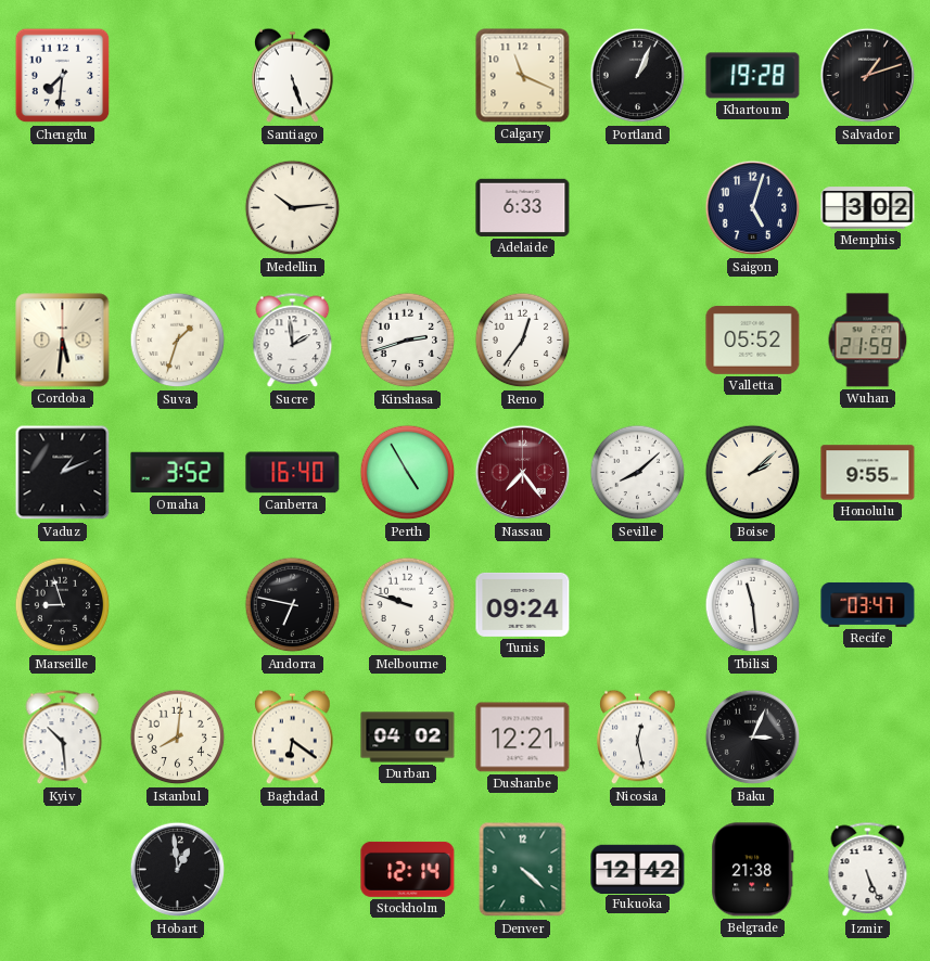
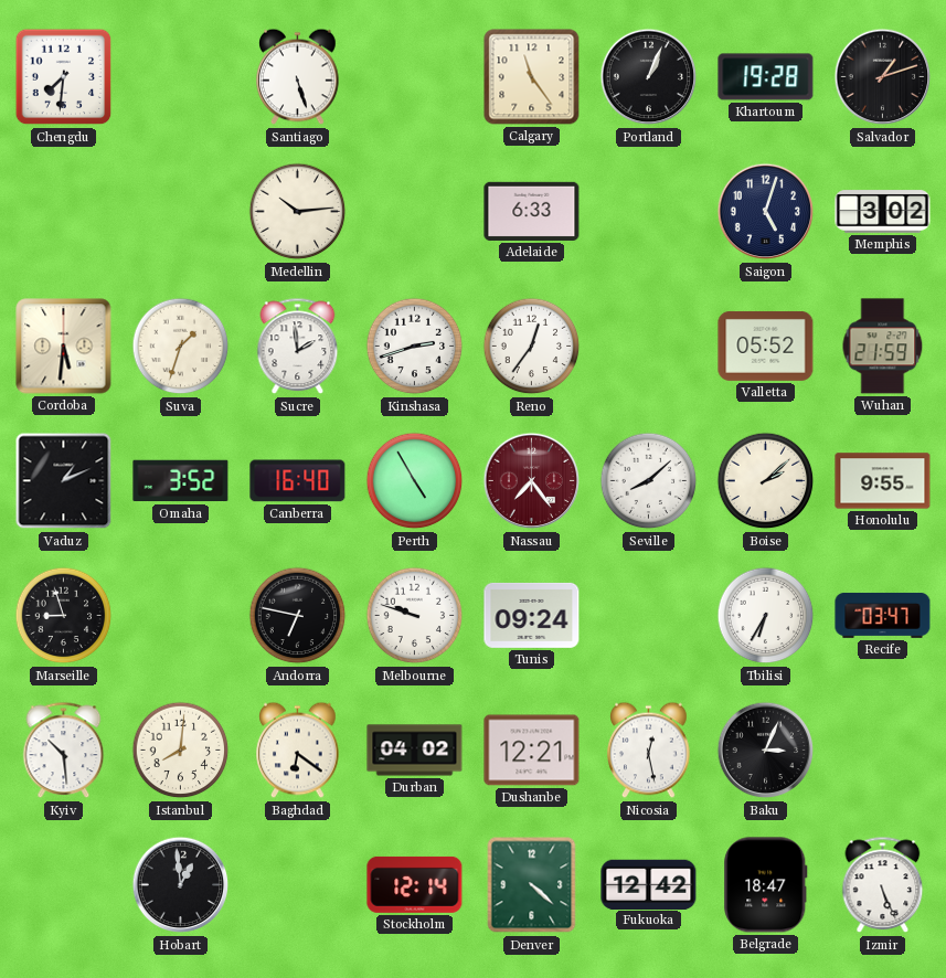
Calgary: 11:19 -> 11:24 (532, 77)
Tbilisi: 11:29 -> 6:35 (766, 616)
Belgrade: 21:38 -> 18:47 (766, 885)
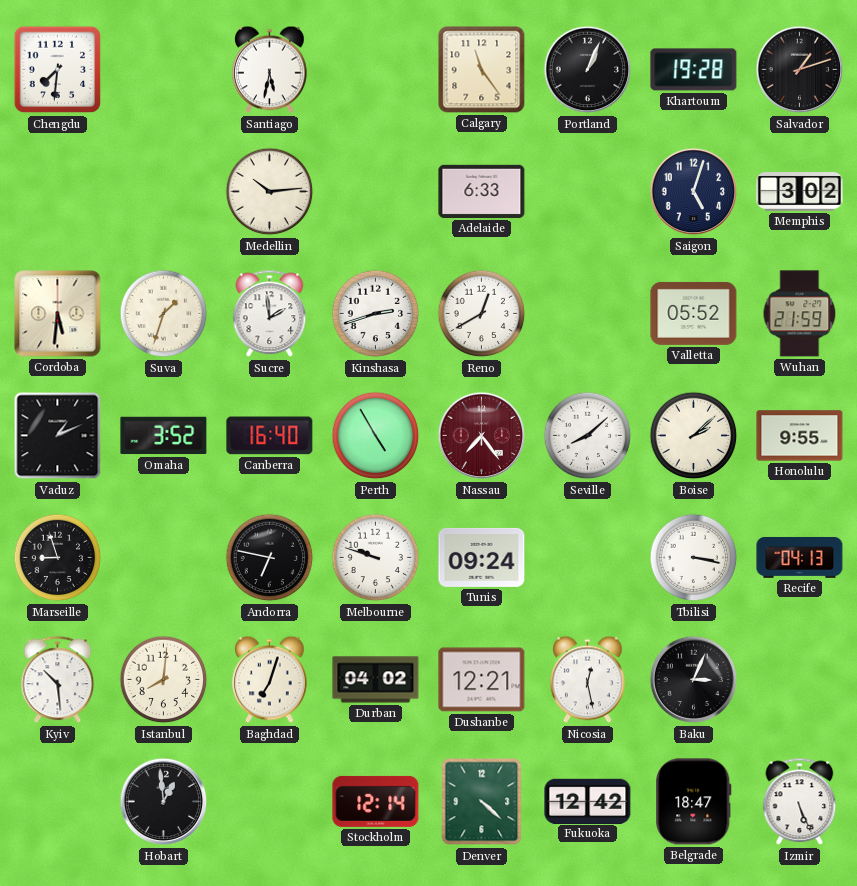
Santiago: 5:27 -> 5:32 (270, 70)
Reno: 12:36 -> 12:40 (482, 314)
Tbilisi: 6:35 -> 3:17 (694, 558)
Recife: 03:47 -> 04:13 (800, 557)
Baghdad: 6:21 -> 7:03 (270, 680)
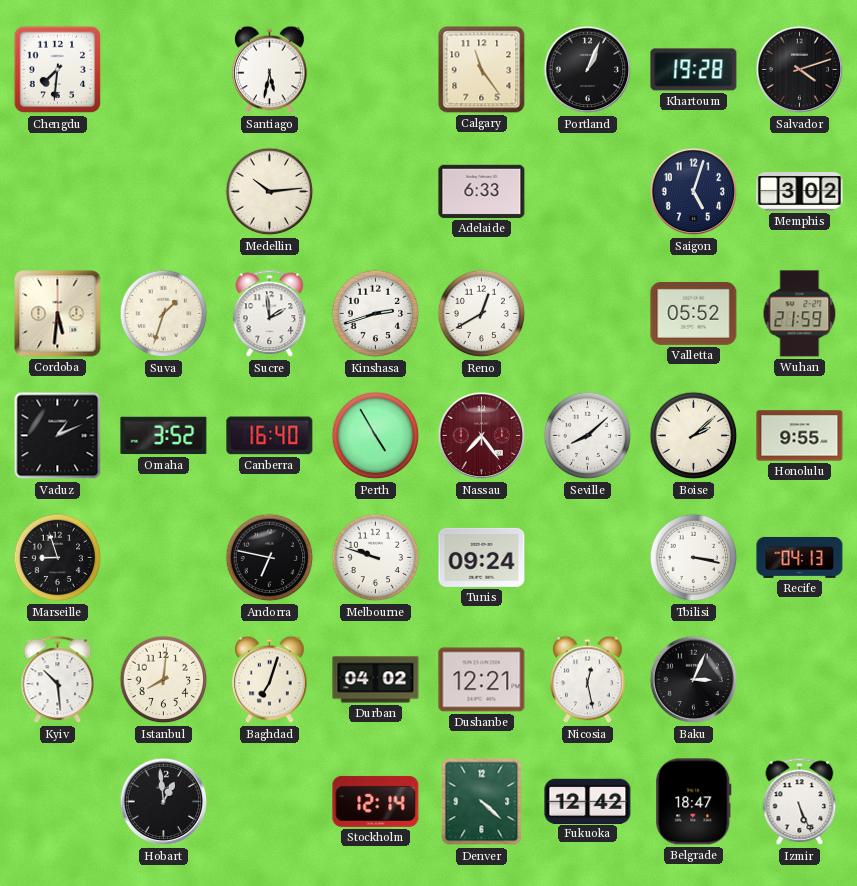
Salvador: 1:12 -> 4:12 (800, 70)
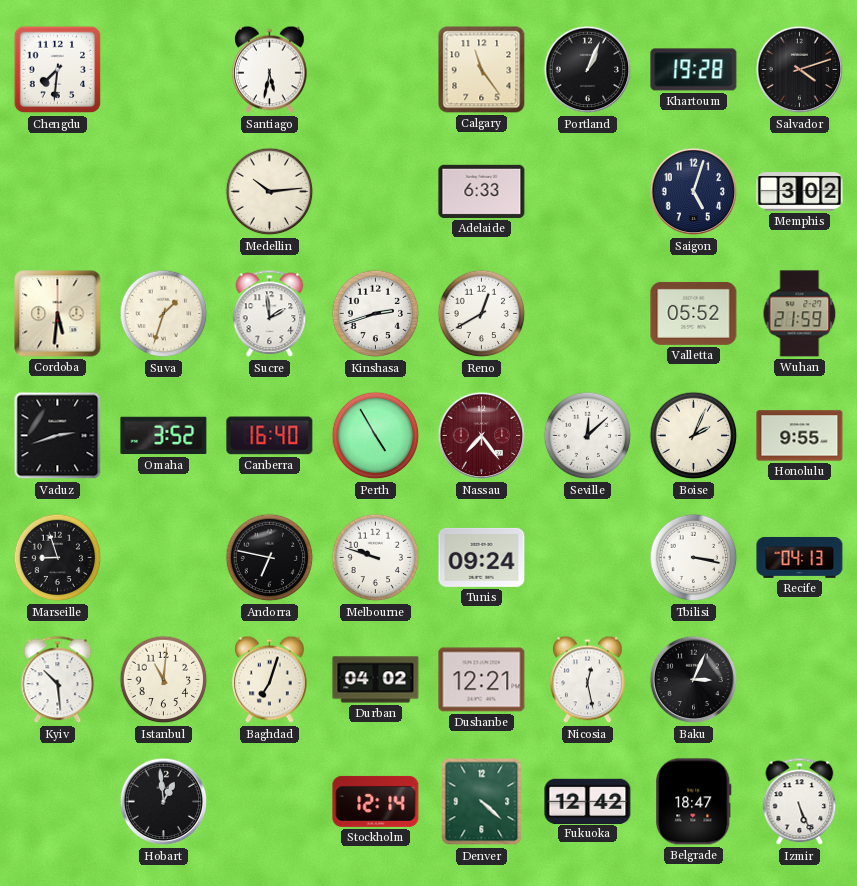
Vaduz: 1:11 -> 2:42 (58, 436)
Seville: 8:08 -> 12:08 (588, 436)
Boise: 2:08 -> 2:04 (694, 436)
Istanbul: 8:01 -> 11:01 (164, 680)
